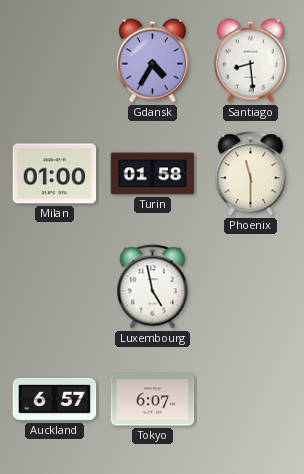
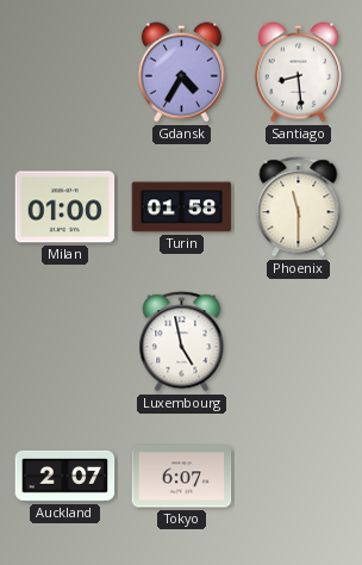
Auckland: 6:57 -> 2:07 (65, 476)
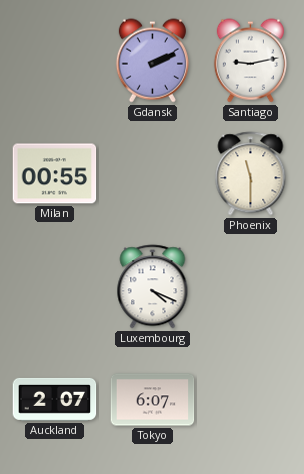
Gdansk: 4:35 -> 2:11 (152, 61)
Santiago: 8:29 -> 9:13 (250, 61)
Milan: 01:00 -> 00:55 (55, 174)
Turin: 01:58 -> none (182, 207)
Luxembourg: 4:58 -> 4:19 (153, 287)
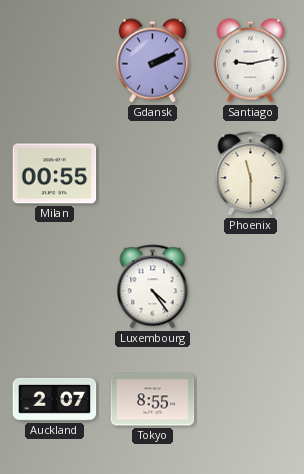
Luxembourg: 4:19 -> 4:24 (153, 287)
Tokyo: 6:07 -> 8:55 (153, 400)
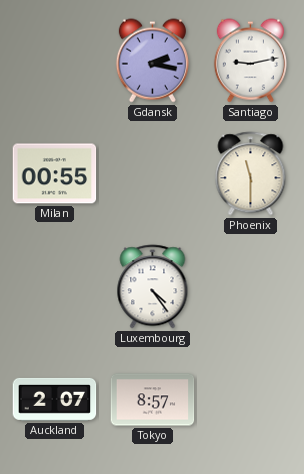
Gdansk: 2:11 -> 2:17 (152, 61)
Tokyo: 8:55 -> 8:57 (153, 400)
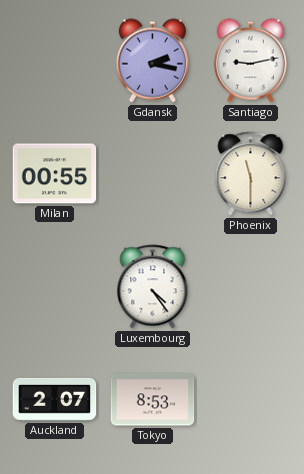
Tokyo: 8:57 -> 8:53 (153, 400)
